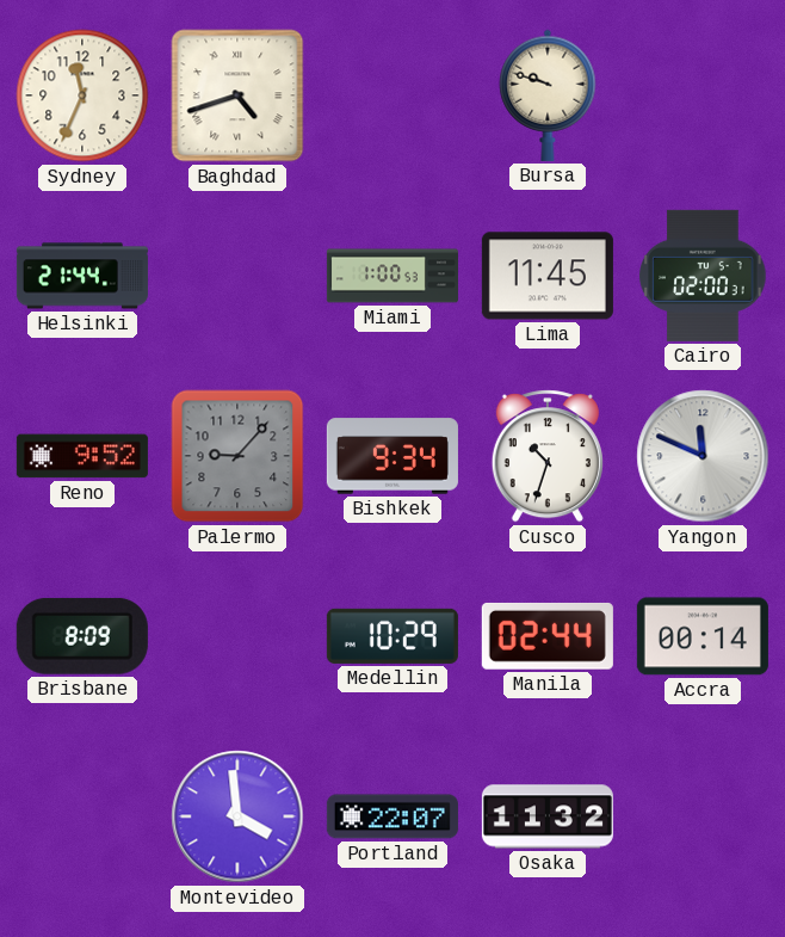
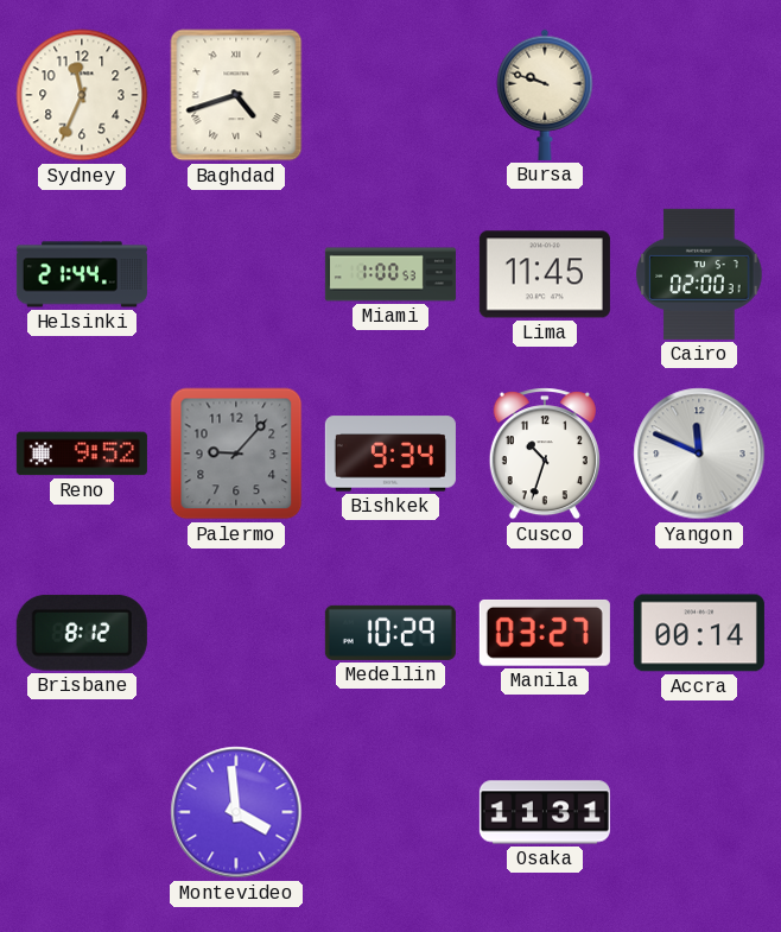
Brisbane: 8:09 -> 8:12 (82, 633)
Manila: 02:44 -> 03:27 (545, 633)
Portland: 22:07 -> none (392, 816)
Osaka: 11:32 -> 11:31 (545, 812)
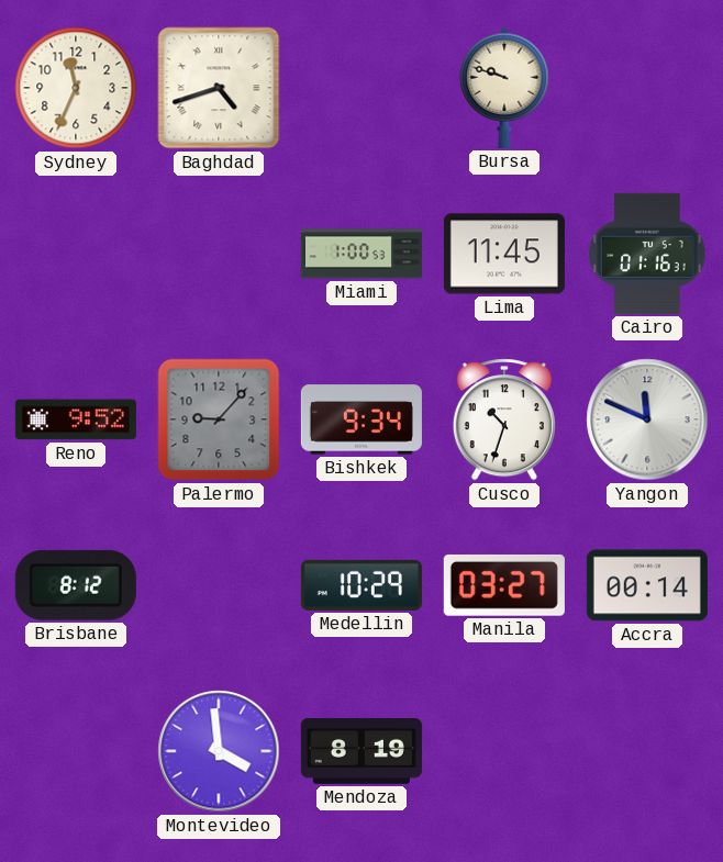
Helsinki: 21:44 -> none (82, 274)
Cairo: 02:00 -> 01:16 (647, 254)
Mendoza: none -> 8:19 (361, 751)
Osaka: 11:31 -> none (545, 812)
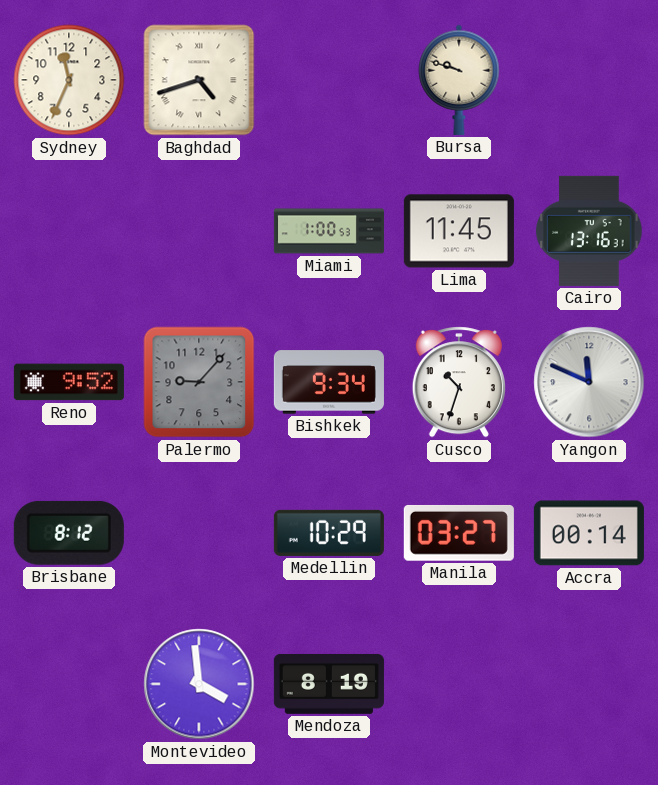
Cairo: 01:16 -> 13:16 (589, 231)
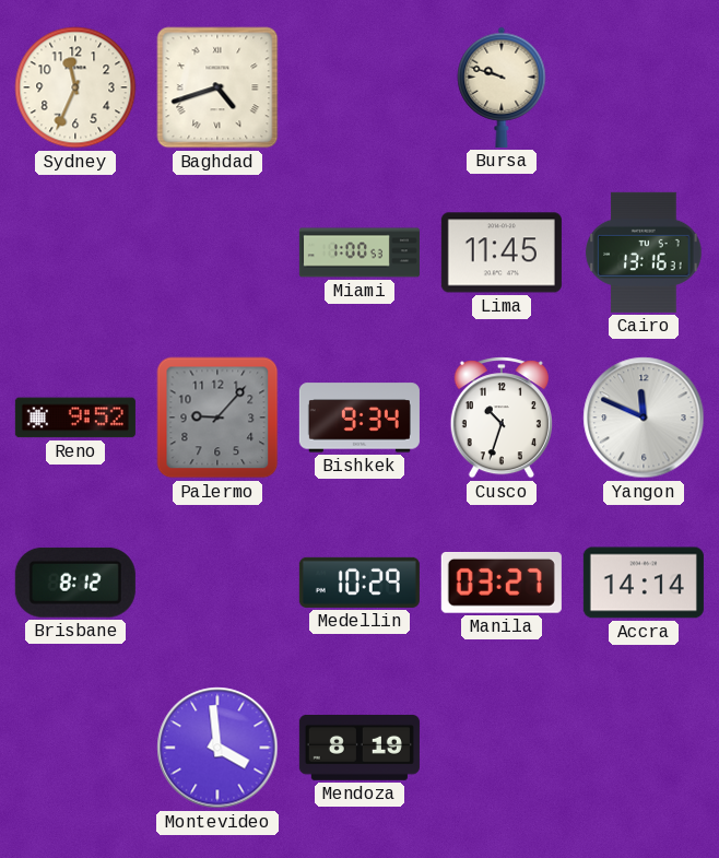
Accra: 00:14 -> 14:14 (644, 583)
